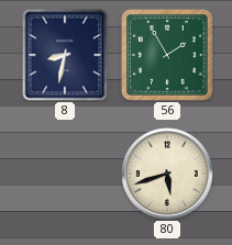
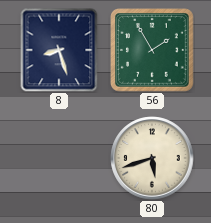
8: 8:32 -> 8:27 (59, 50)
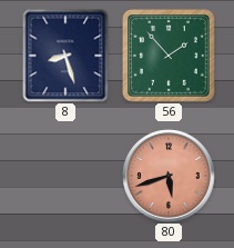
56: 1:55 -> 1:53 (170, 57)
80 dial: cream -> salmon (169, 176)
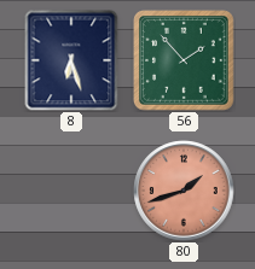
8: 8:27 -> 6:27 (71, 60)
80: 5:42 -> 1:42 (184, 191)
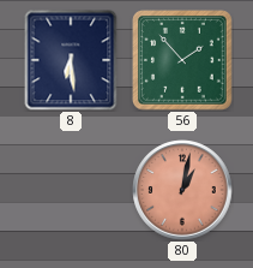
8: 6:27 -> 6:29 (71, 60)
80: 1:42 -> 1:02 (182, 190)
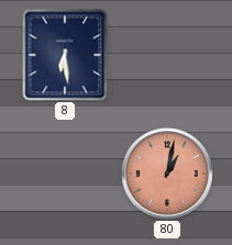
56: 1:53 -> none (183, 61)
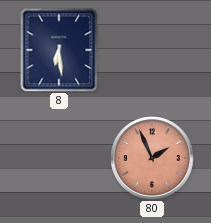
80: 1:02 -> 1:56 (152, 158)
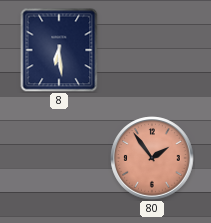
80: 1:56 -> 1:54 (152, 158)
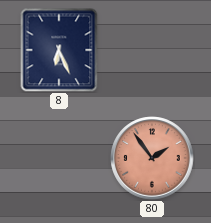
8: 6:29 -> 6:26 (59, 50)
